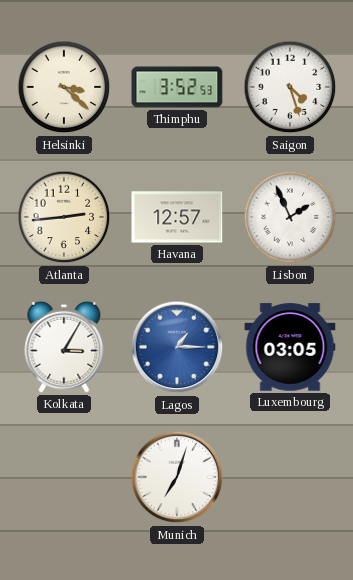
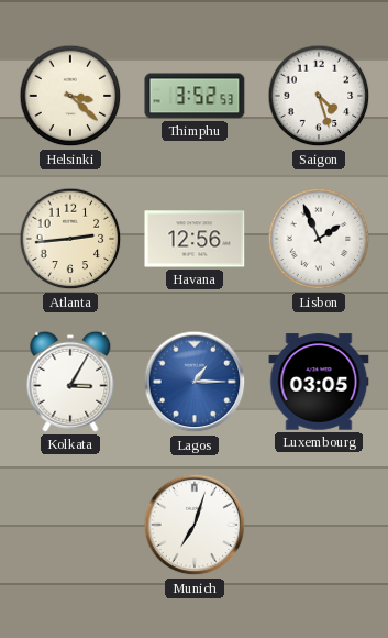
Havana: 12:57 -> 12:56 (195, 239)
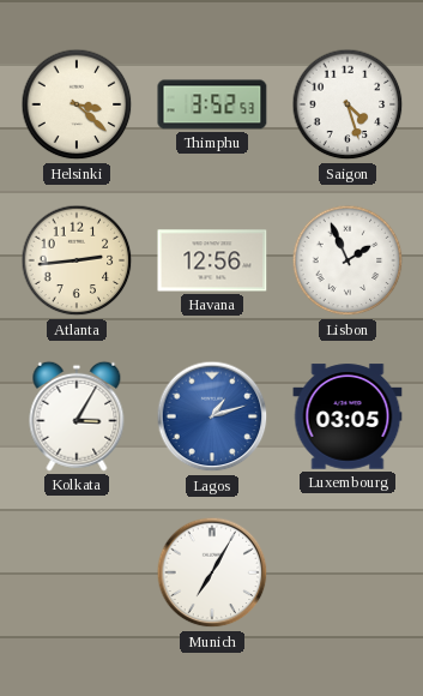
Lagos: 1:15 -> 1:12 (212, 416)
Munich: 7:03 -> 7:05 (212, 572)
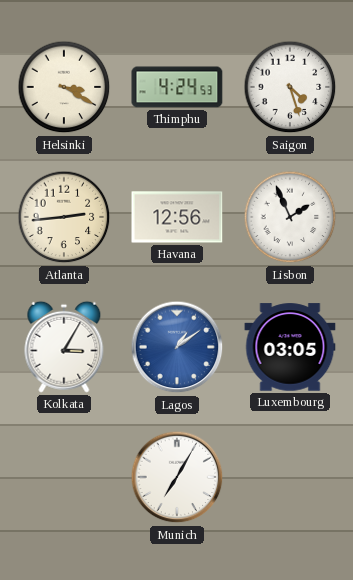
Helsinki: 3:22 -> 3:20 (64, 87)
Thimphu: 3:52 -> 4:24 (177, 87)
Lagos: 1:12 -> 1:09 (177, 347)
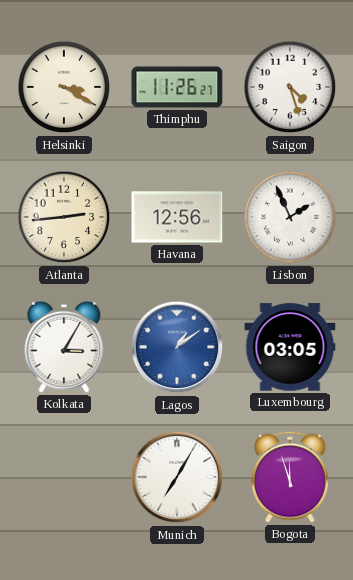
Thimphu: 4:24 -> 11:26 (177, 87)
Bogota: none -> 11:57 (291, 477)
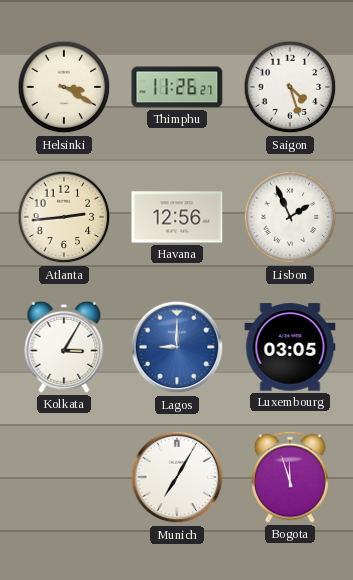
Lagos: 1:09 -> 9:00 (177, 347)
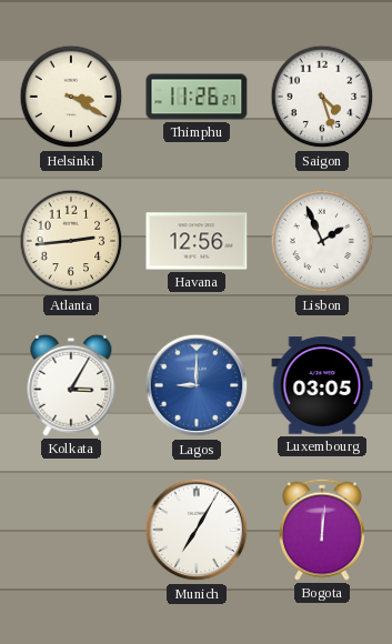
Bogota: 11:57 -> 12:01 (323, 530)
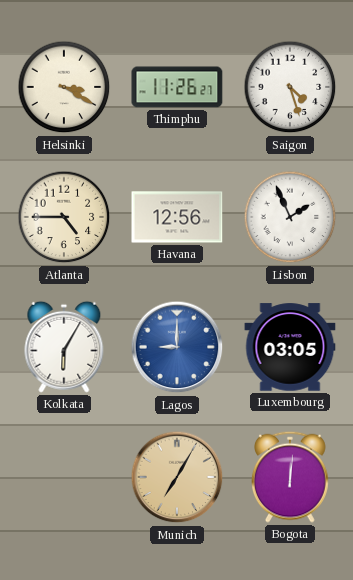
Atlanta: 2:44 -> 4:45 (64, 217)
Kolkata: 3:05 -> 6:05 (64, 347)
Munich dial: white -> champagne (177, 477)
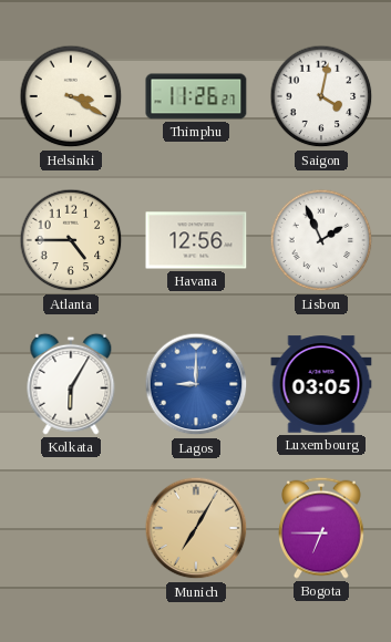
Saigon: 4:27 -> 4:02 (321, 96)
Bogota: 12:01 -> 6:45 (322, 528)
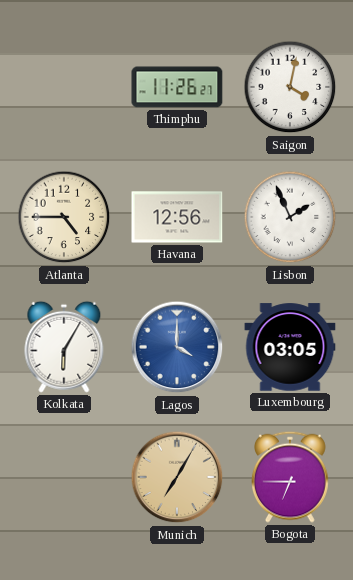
Helsinki: 3:20 -> none (71, 96)
Lagos: 9:00 -> 4:00 (177, 347)
